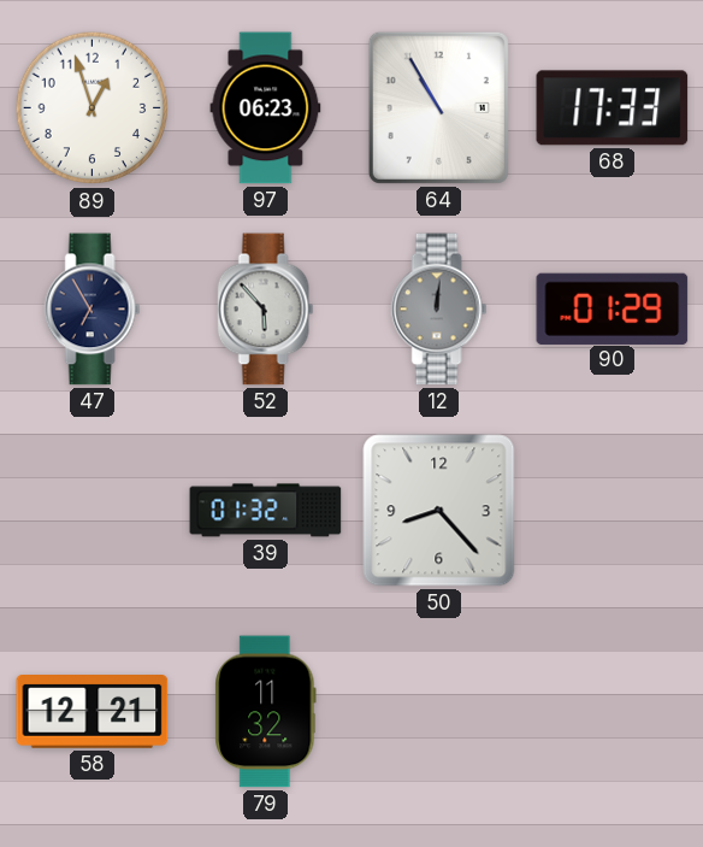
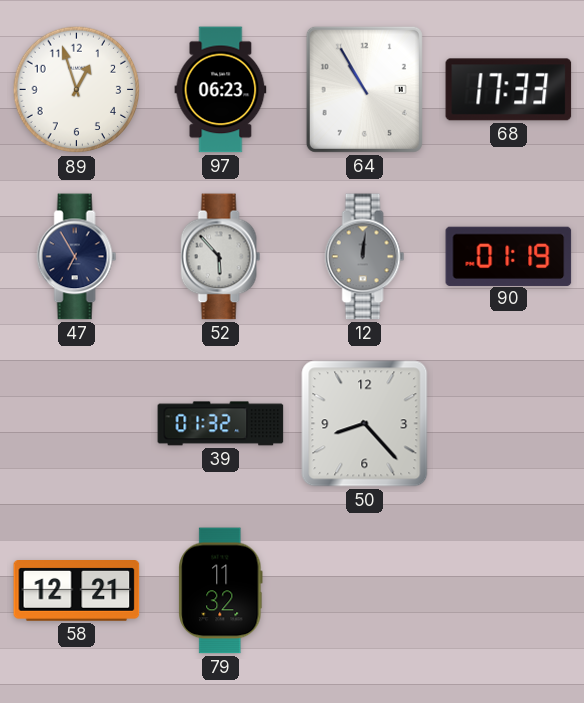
90: 01:29 -> 01:19 (509, 256)
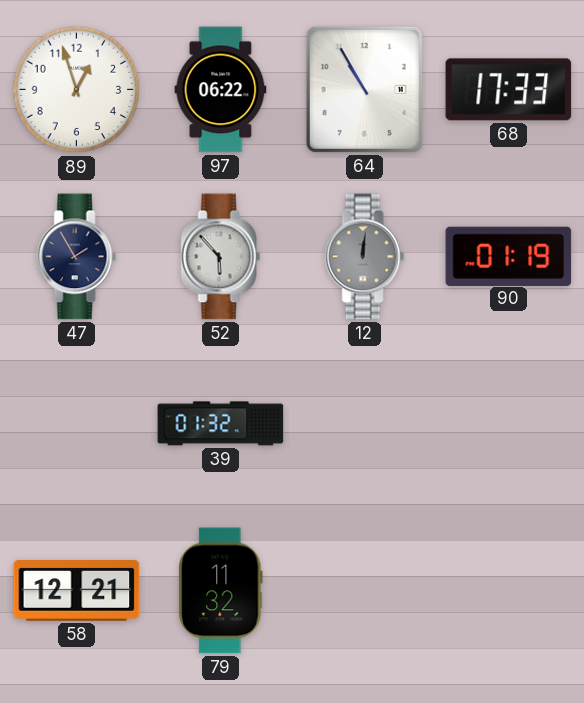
97: 06:23 -> 06:22 (221, 90)
47: 6:55 -> 1:55 (77, 257)
50: 8:23 -> none (365, 424)
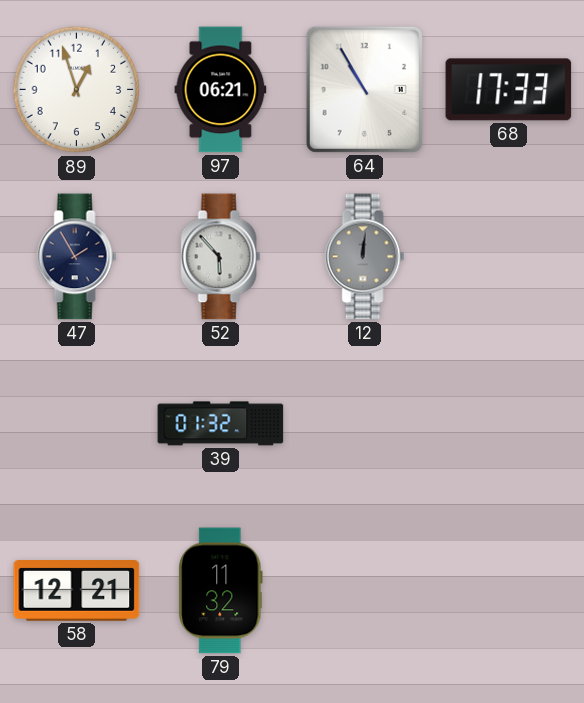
97: 06:22 -> 06:21 (221, 90)
90: 01:19 -> none (509, 256)
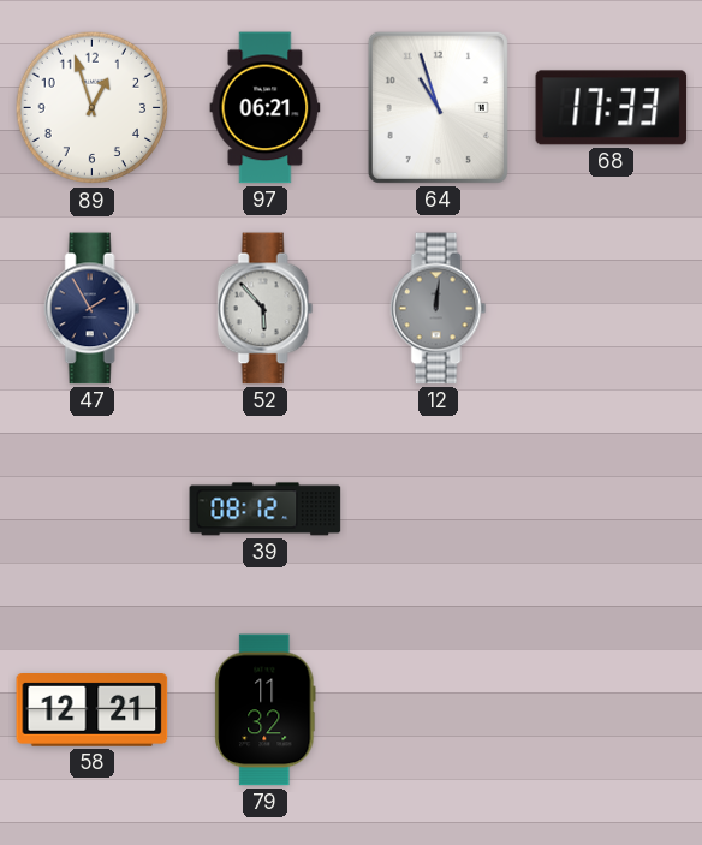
64: 10:55 -> 10:57 (438, 107)
39: 01:32 -> 08:12 (266, 510)
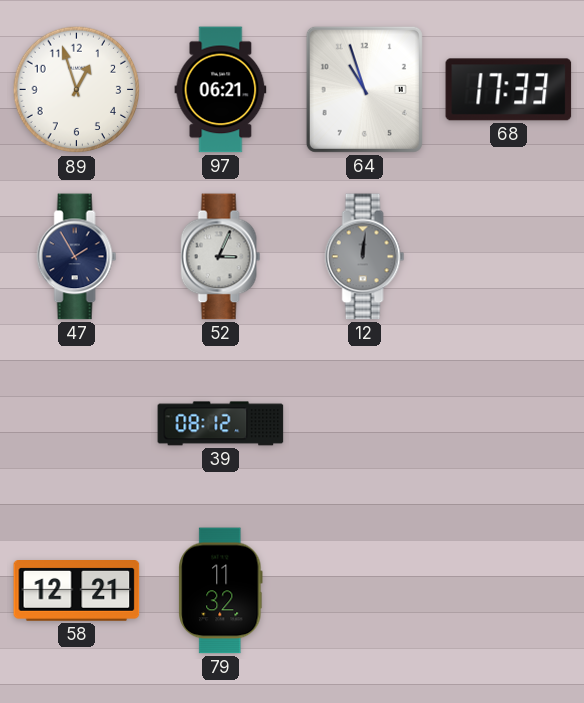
52: 5:53 -> 3:04 (221, 257)
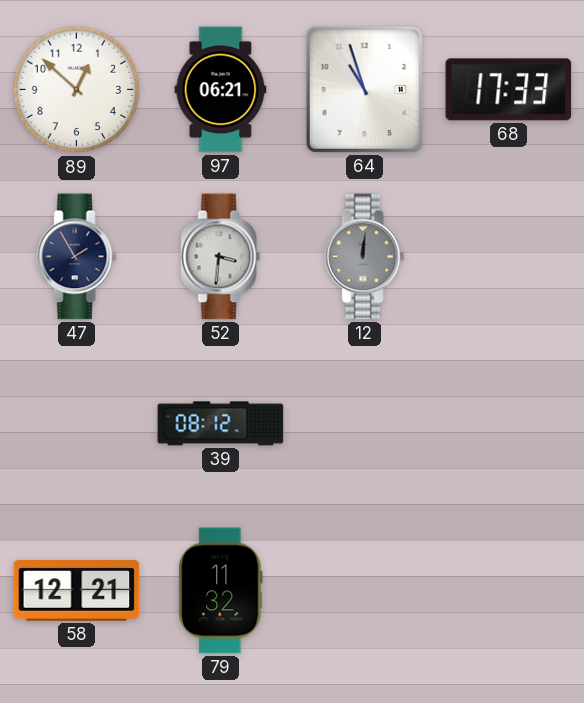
89: 12:57 -> 12:52 (77, 90)
52: 3:04 -> 3:31 (221, 257)
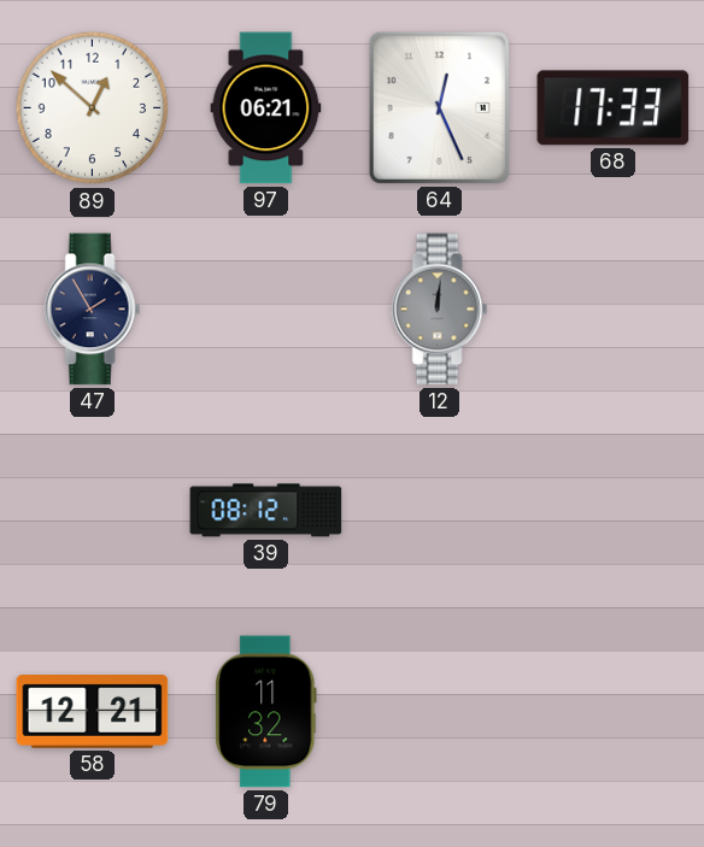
64: 10:57 -> 12:26 (439, 107)
52: 3:31 -> none (221, 257)
